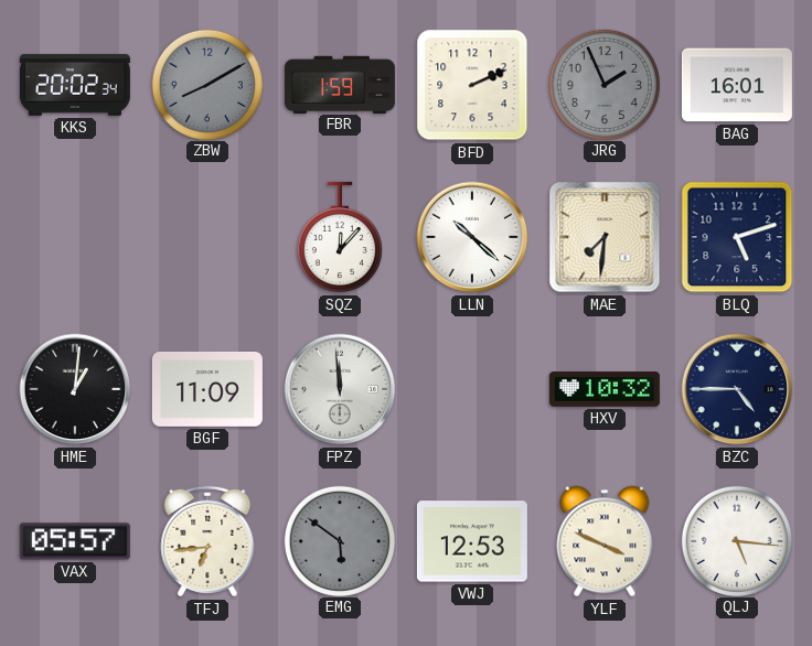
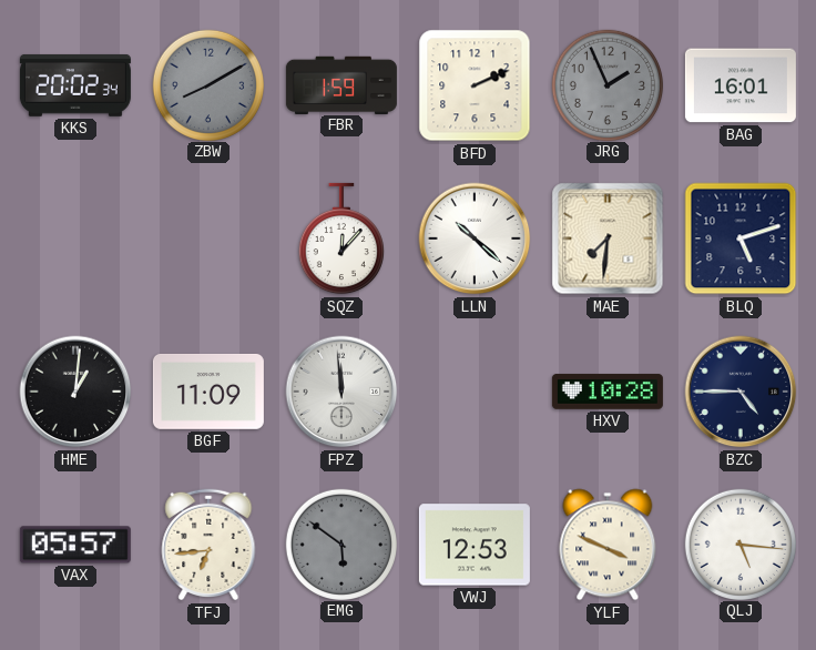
HXV: 10:32 -> 10:28 (608, 392)
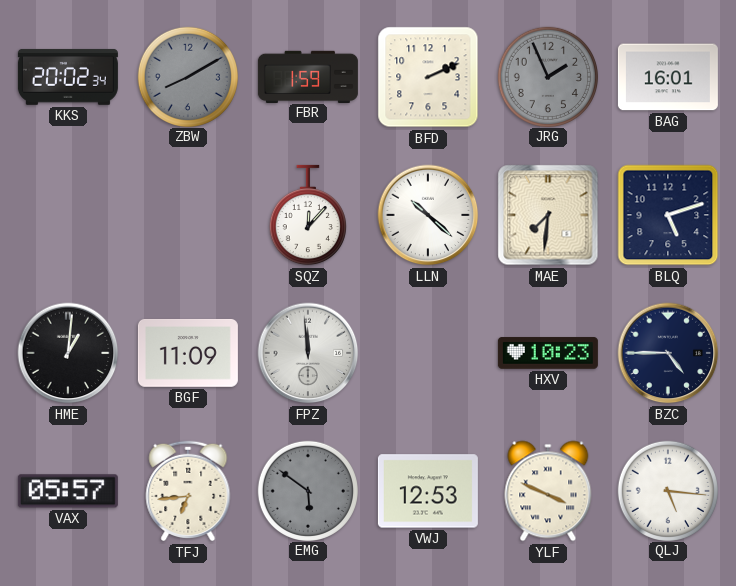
HXV: 10:28 -> 10:23 (548, 353)
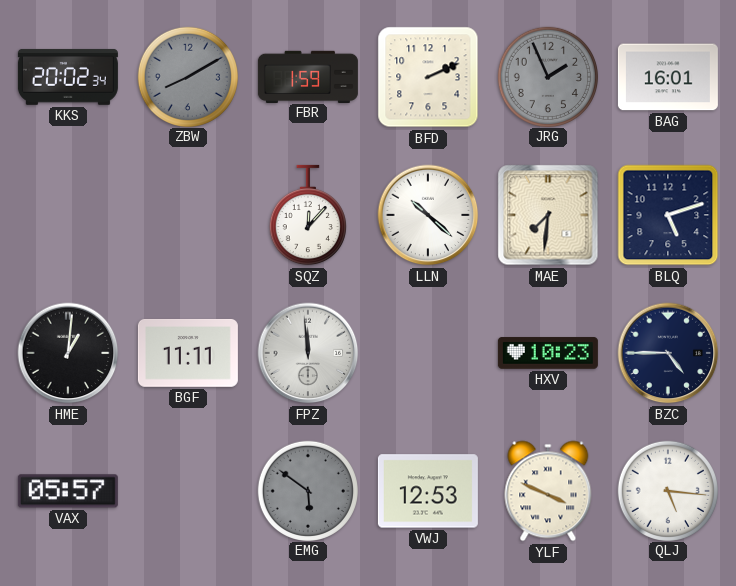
BGF: 11:09 -> 11:11 (188, 353)
TFJ: 6:44 -> none (188, 491)
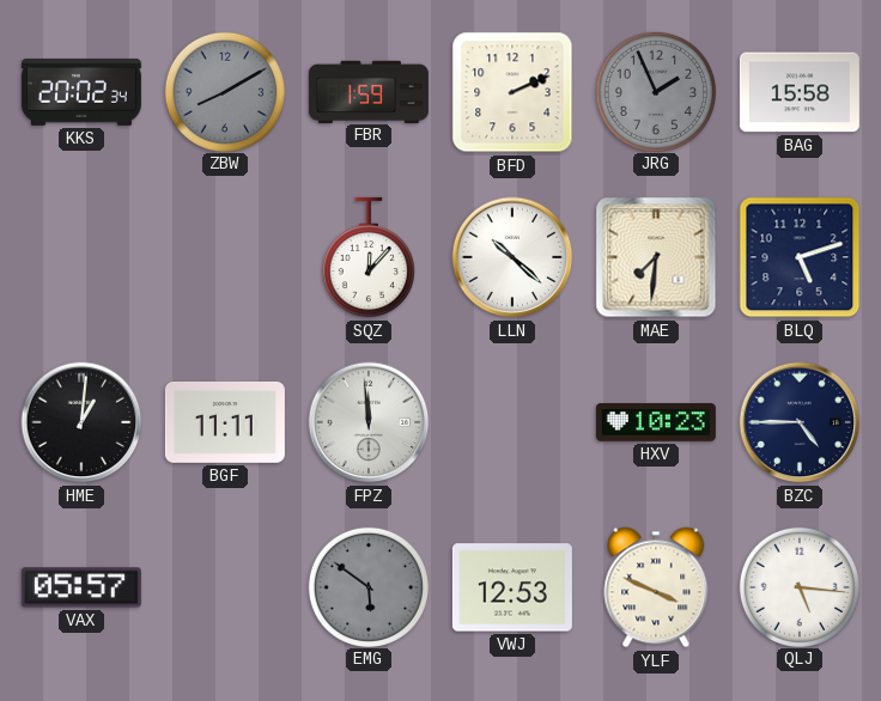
BAG: 16:01 -> 15:58 (800, 92)
